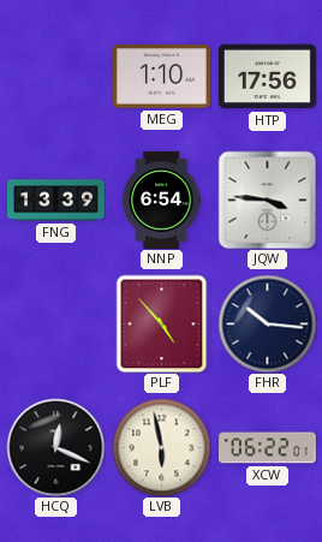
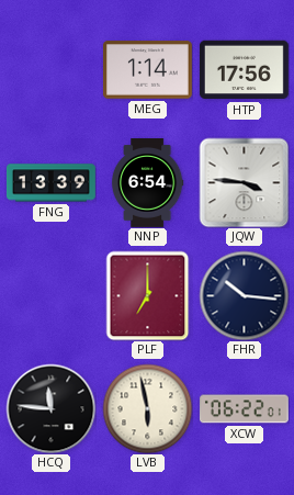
MEG: 1:10 -> 1:14 (147, 70)
PLF: 4:53 -> 7:00 (148, 295)
HCQ: 12:19 -> 11:46 (50, 408)
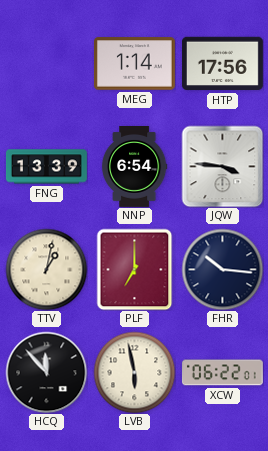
TTV: none -> 1:02 (46, 269)
HCQ: 11:46 -> 11:53 (46, 372)
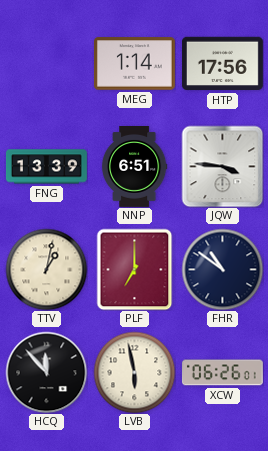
NNP: 6:54 -> 6:51 (134, 167)
FHR: 10:16 -> 10:51 (222, 269)
XCW: 06:22 -> 06:26 (222, 373)
